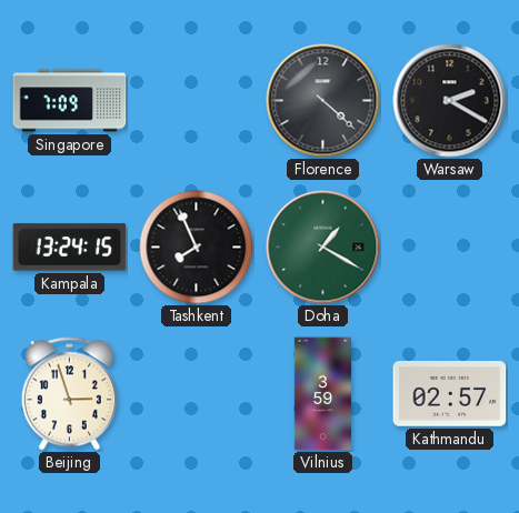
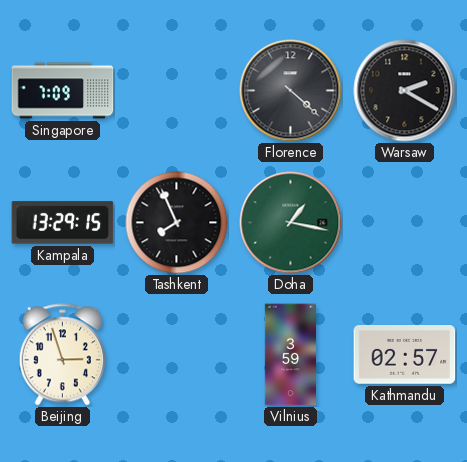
Kampala: 13:24 -> 13:29 (63, 223)
Doha: 1:20 -> 1:17 (291, 223)
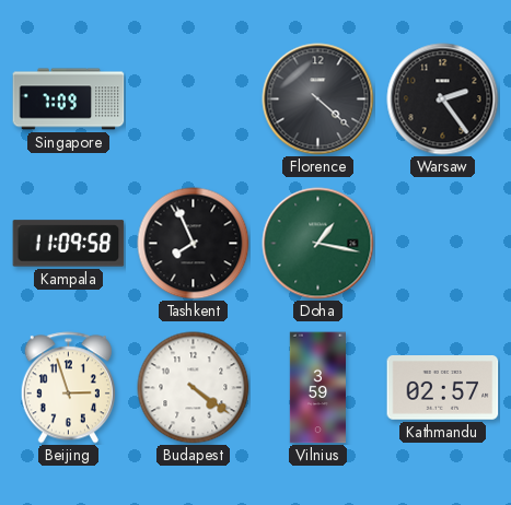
Warsaw: 2:20 -> 2:24 (443, 99)
Kampala: 13:29 -> 11:09 (69, 244)
Budapest: none -> 4:21 (194, 388)
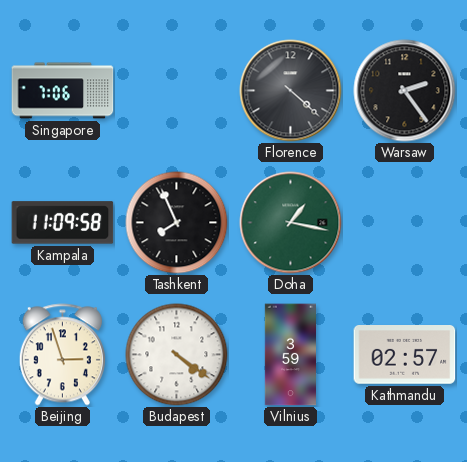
Singapore: 7:09 -> 7:06 (63, 91)
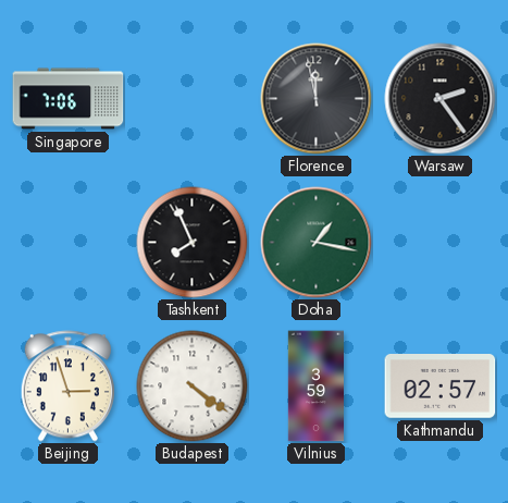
Florence: 4:22 -> 11:58 (317, 99)
Kampala: 11:09 -> none (63, 223)
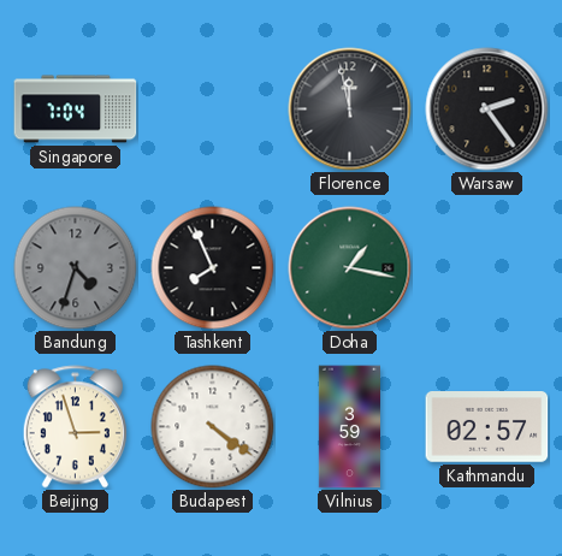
Singapore: 7:06 -> 7:04 (76, 110)
Bandung: none -> 4:33 (76, 268)
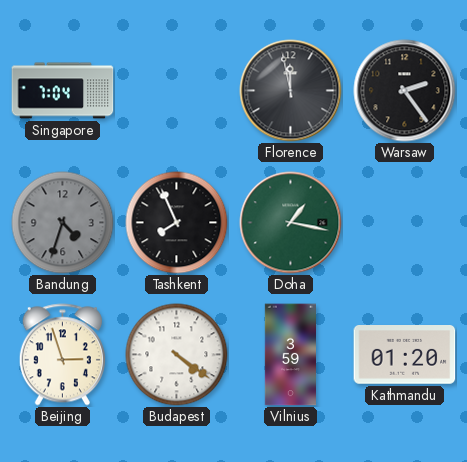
Kathmandu: 02:57 -> 01:20 (405, 355)
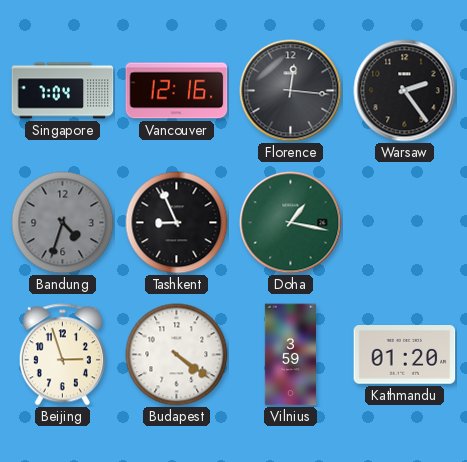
Vancouver: none -> 12:16 (177, 91)
Florence: 11:58 -> 12:16 (291, 91)
Tashkent: 7:56 -> 8:56 (177, 223)
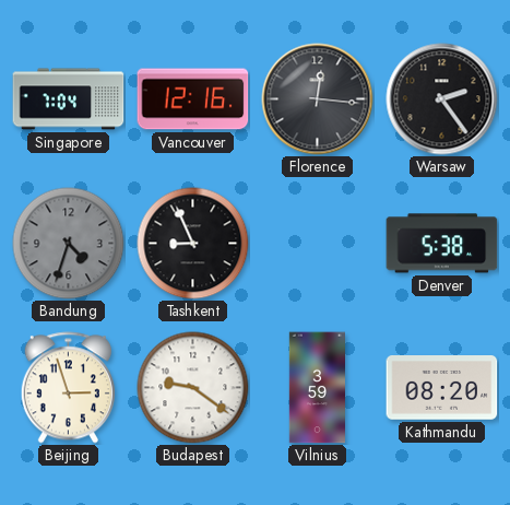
Doha: 1:17 -> none (291, 223)
Denver: none -> 5:38 (442, 244)
Budapest: 4:21 -> 9:21 (193, 388)
Kathmandu: 01:20 -> 08:20 (442, 388)
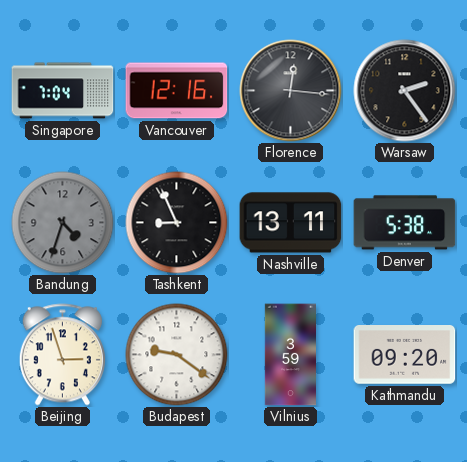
Nashville: none -> 13:11 (291, 223)
Kathmandu: 08:20 -> 09:20 (405, 355)
